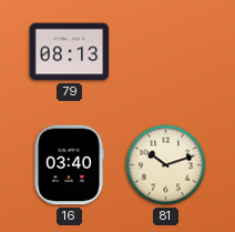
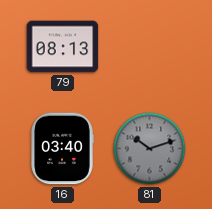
81 dial: cream -> grey (150, 149)
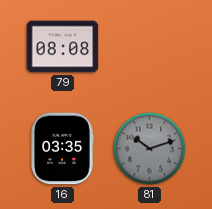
79: 08:13 -> 08:08 (63, 47)
16: 03:40 -> 03:35 (62, 149)
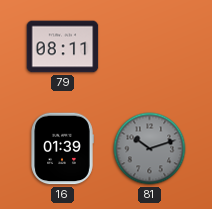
79: 08:08 -> 08:11 (63, 47)
16: 03:35 -> 01:39 (62, 149)
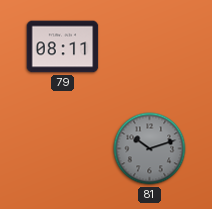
16: 01:39 -> none (62, 149)
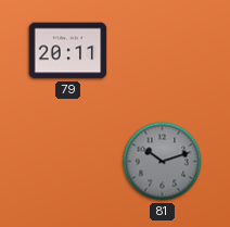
79: 08:11 -> 20:11 (68, 51)
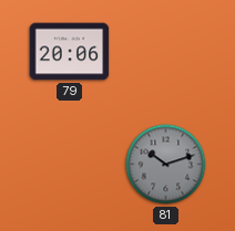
79: 20:11 -> 20:06 (70, 52)
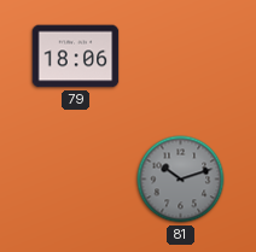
79: 20:06 -> 18:06 (76, 57)
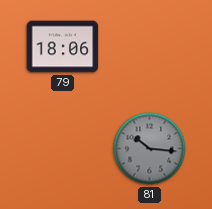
81: 10:12 -> 10:16 (150, 149)
